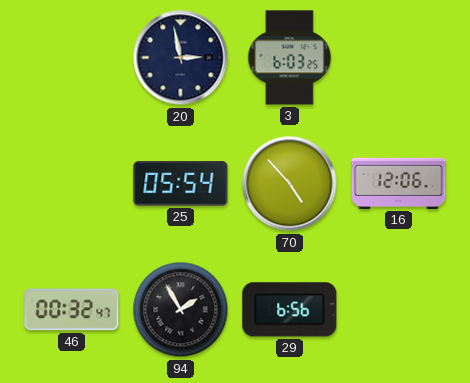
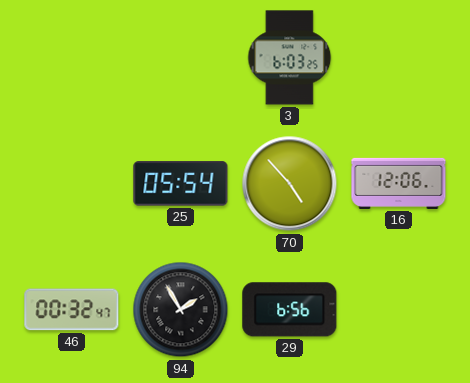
20: 2:58 -> none (181, 58)
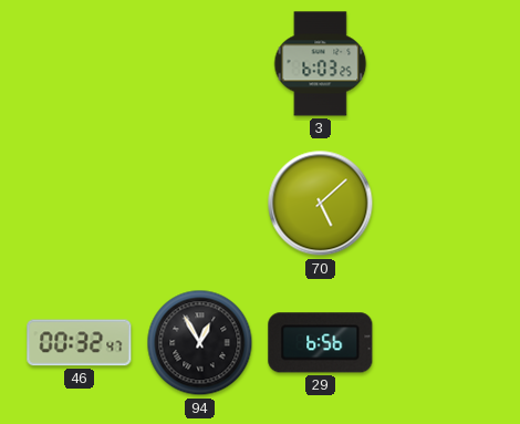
25: 05:54 -> none (181, 184)
70: 4:53 -> 5:08 (321, 204)
16: 12:06 -> none (399, 183)
94: 1:55 -> 12:55 (200, 343)
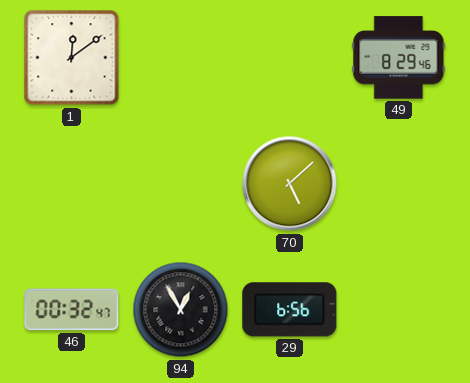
1: none -> 12:09 (72, 58)
3: 6:03 -> none (321, 64)
49: none -> 8:29 (399, 58)
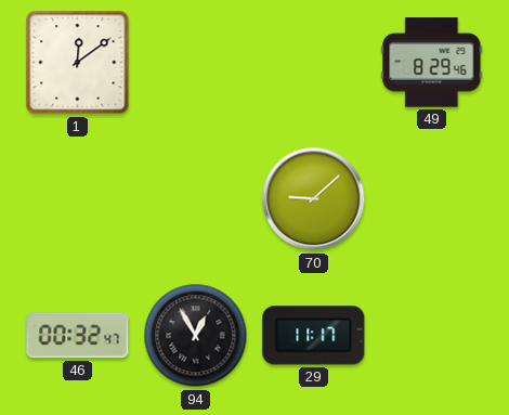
70: 5:08 -> 9:08 (314, 199)
29: 6:56 -> 11:17 (314, 336)
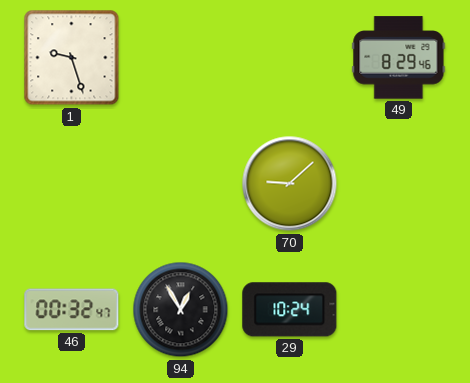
1: 12:09 -> 9:27 (72, 58)
29: 11:17 -> 10:24 (290, 310)
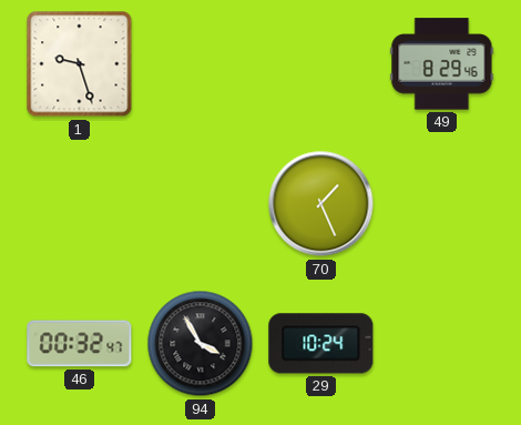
70: 9:08 -> 1:26 (321, 204)
94: 12:55 -> 3:55 (201, 344)
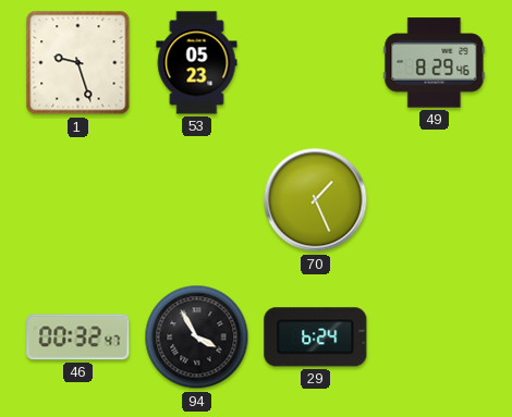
53: none -> 05:23 (197, 63)
29: 10:24 -> 6:24 (316, 338)
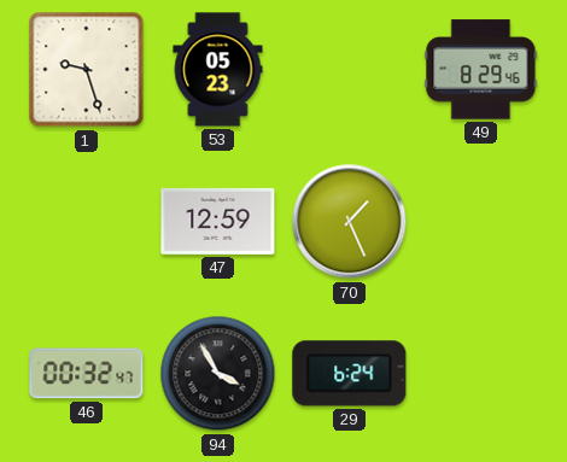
47: none -> 12:59 (218, 221)
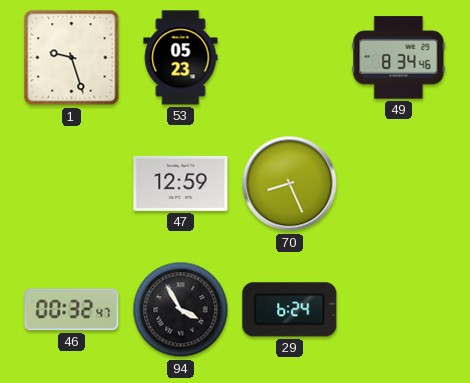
49: 8:29 -> 8:34 (399, 58)
70: 1:26 -> 8:26 (290, 184)
